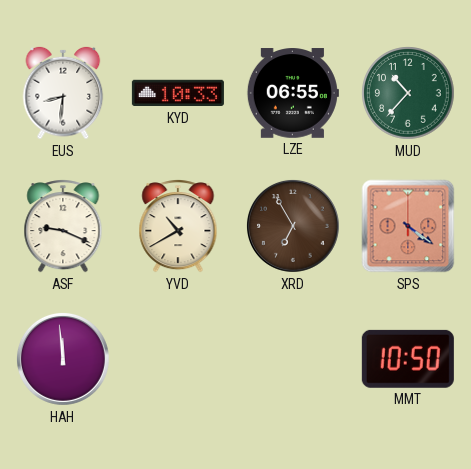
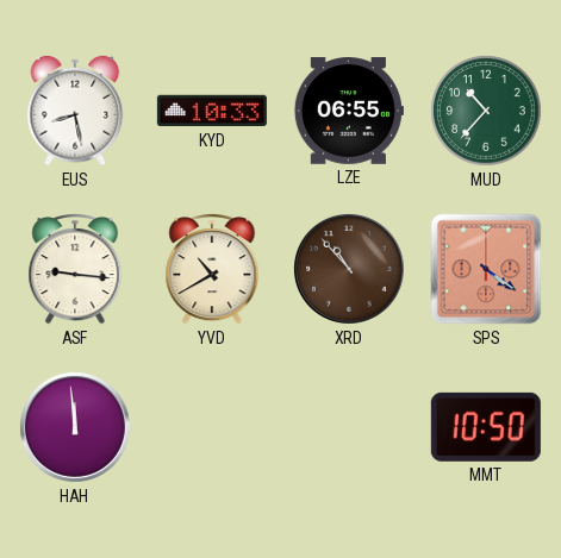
EUS: 8:31 -> 8:28 (75, 111)
ASF: 9:19 -> 9:16 (75, 270)
XRD: 6:55 -> 10:53 (349, 269)
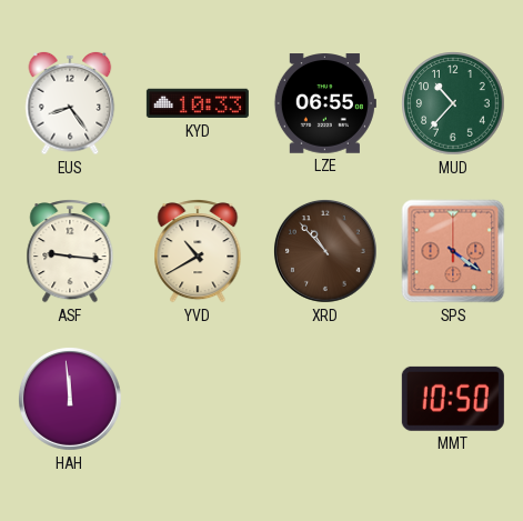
EUS: 8:28 -> 8:24 (70, 103)
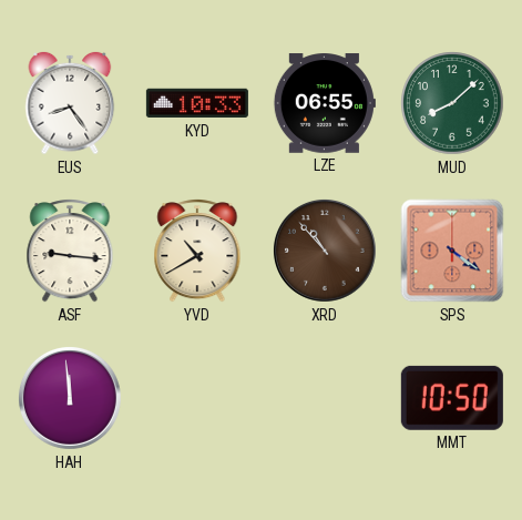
MUD: 10:37 -> 8:08 (452, 103)
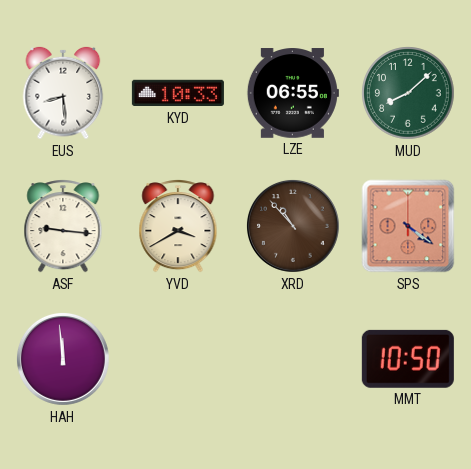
EUS: 8:24 -> 8:29 (63, 93)
YVD: 10:40 -> 3:40 (178, 227)
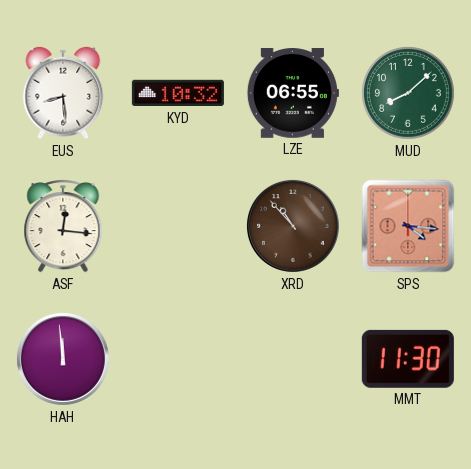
KYD: 10:33 -> 10:32 (178, 93)
ASF: 9:16 -> 12:16 (63, 227)
YVD: 3:40 -> none (178, 227)
SPS: 4:21 -> 4:16 (408, 226)
MMT: 10:50 -> 11:30 (408, 359)
